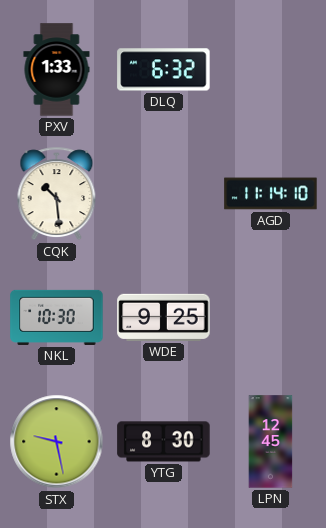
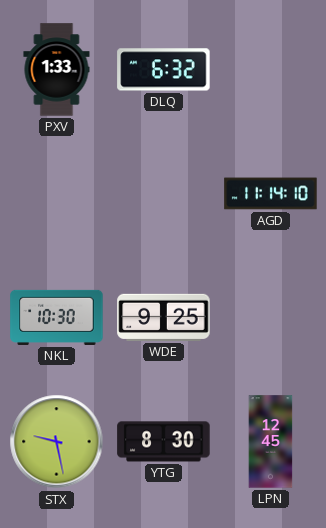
CQK: 10:29 -> none (57, 194)
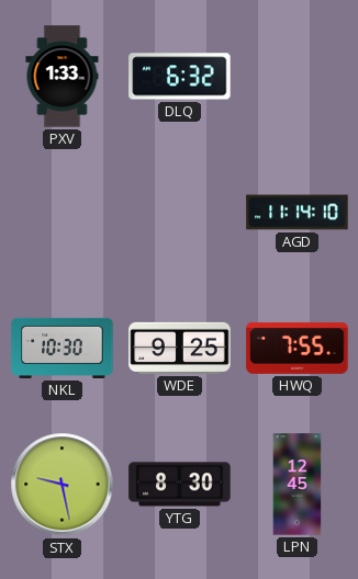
HWQ: none -> 7:55 (298, 348)
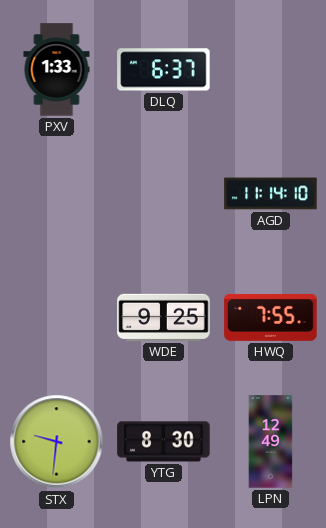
DLQ: 6:32 -> 6:37 (164, 70)
NKL: 10:30 -> none (63, 348)
STX: 9:28 -> 9:31 (57, 442)
LPN: 12:45 -> 12:49 (271, 442)
